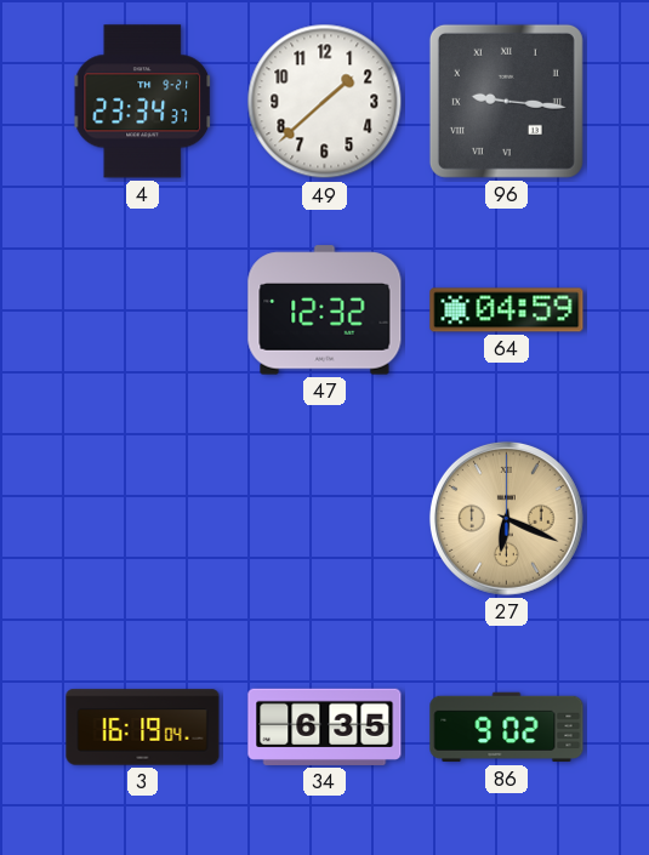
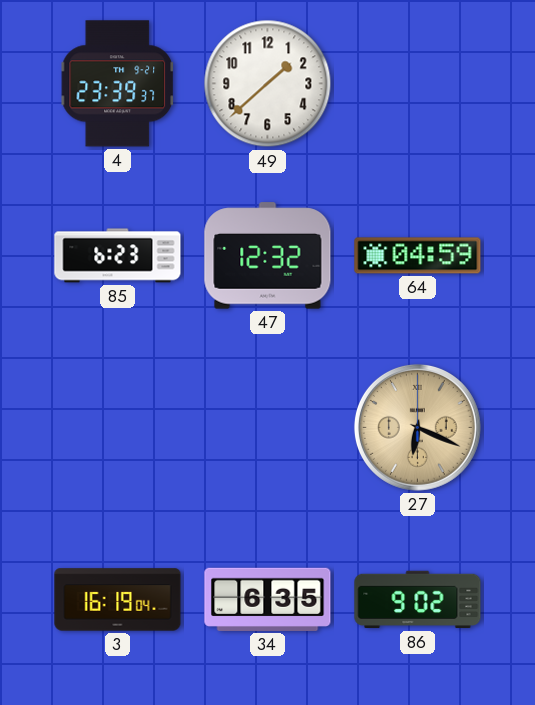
4: 23:34 -> 23:39 (118, 84)
96: 9:16 -> none (506, 101)
85: none -> 6:23 (118, 256)
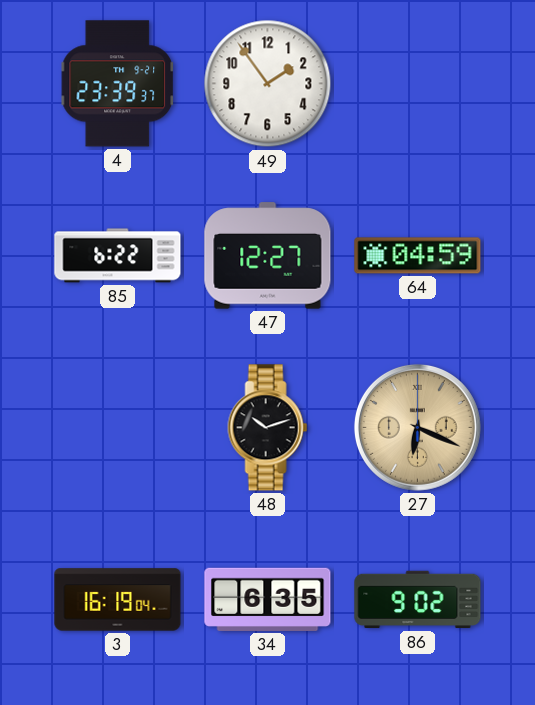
49: 1:38 -> 1:54 (268, 84)
85: 6:23 -> 6:22 (118, 256)
47: 12:32 -> 12:27 (268, 256)
48: none -> 10:12 (268, 428)
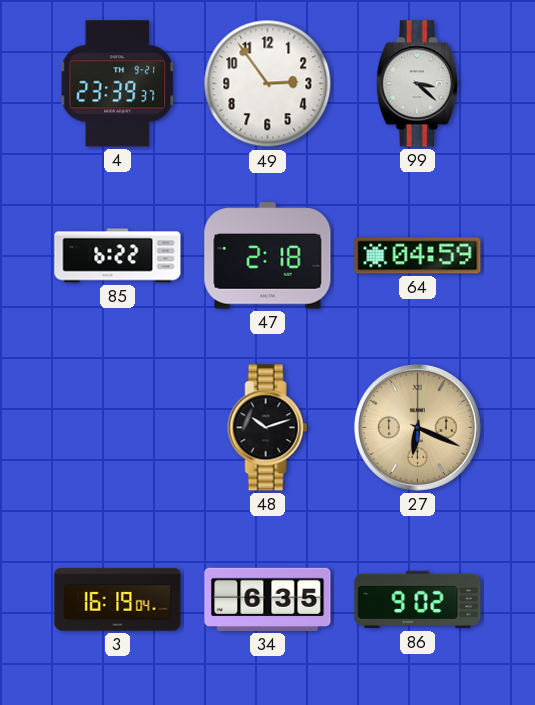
49: 1:54 -> 2:54 (268, 84)
99: none -> 3:22 (417, 84)
47: 12:27 -> 2:18 (268, 256)
